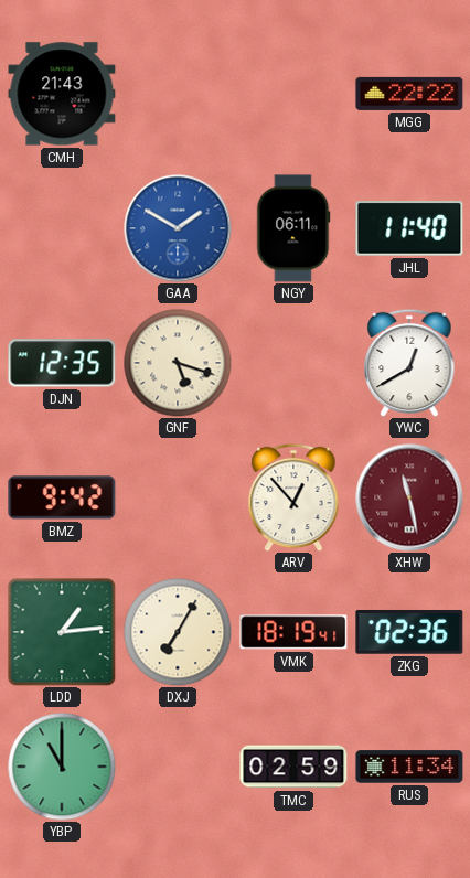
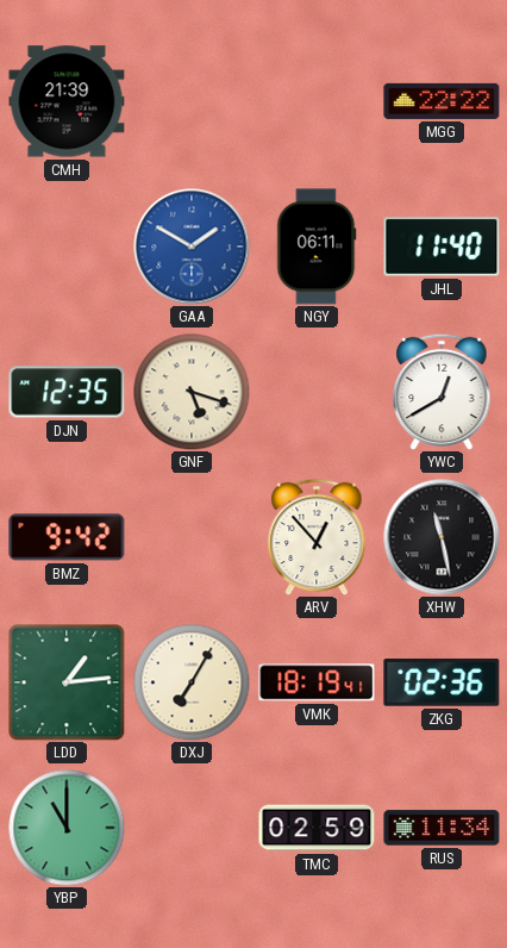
CMH: 21:43 -> 21:39 (67, 101)
XHW dial: burgundy -> black (442, 537)
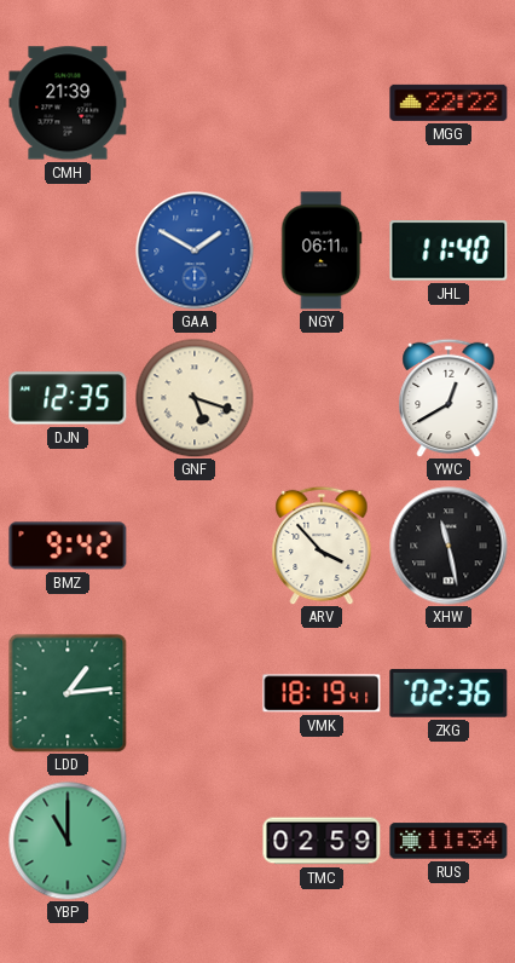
ARV: 12:53 -> 3:53 (322, 546)
DXJ: 7:05 -> none (192, 682)
